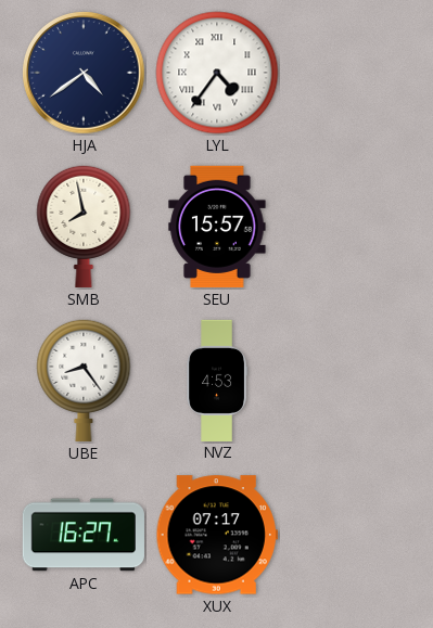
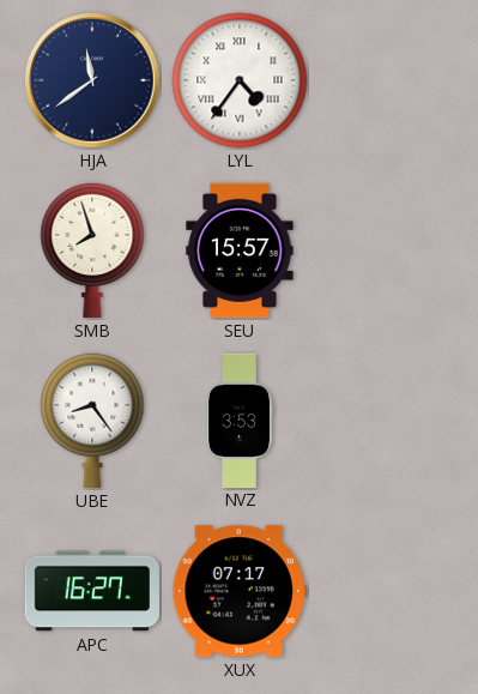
HJA: 4:39 -> 11:39 (92, 80)
SMB: 7:58 -> 7:57 (92, 249)
NVZ: 4:53 -> 3:53 (240, 420)
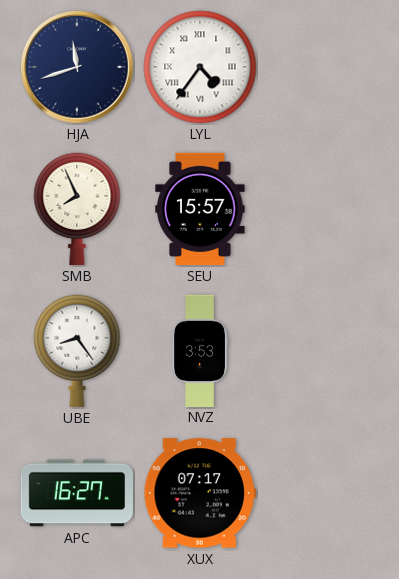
HJA: 11:39 -> 11:42 (77, 67)
SMB: 7:57 -> 7:56 (77, 208)
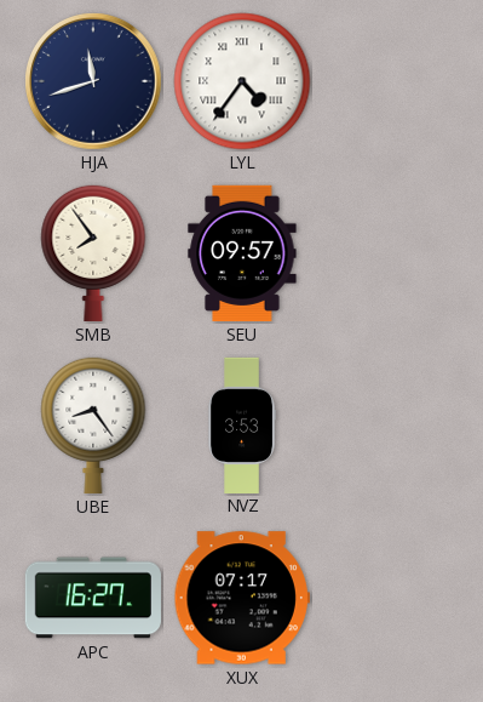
SMB: 7:56 -> 7:54 (93, 252)
SEU: 15:57 -> 09:57 (242, 253)
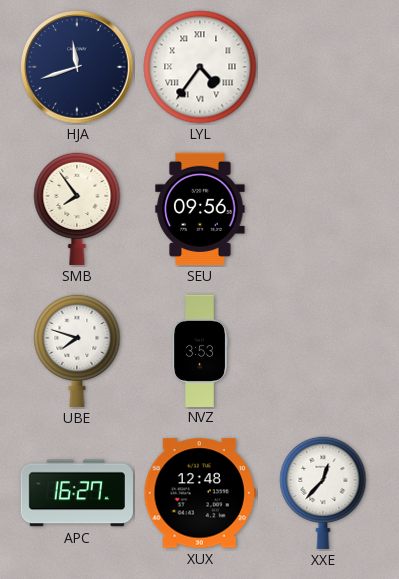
SEU: 09:57 -> 09:56 (200, 209)
UBE: 8:24 -> 7:48 (77, 350)
XUX: 07:17 -> 12:48 (200, 493)
XXE: none -> 12:37 (323, 492)
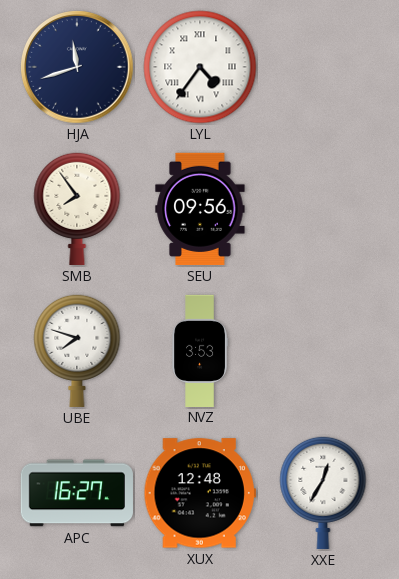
XXE: 12:37 -> 12:35 (323, 492)
